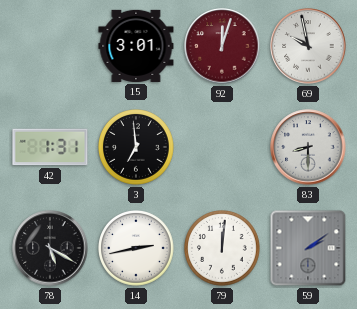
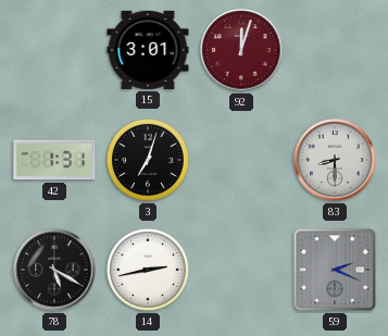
69: 9:58 -> none (308, 46)
3: 6:59 -> 7:03 (149, 161)
79: 12:01 -> none (223, 249)
59: 2:09 -> 2:19 (335, 270)
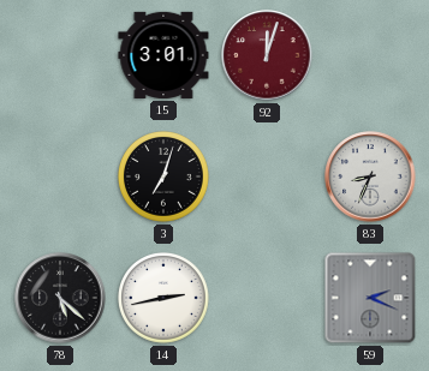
42: 1:31 -> none (54, 160)
83: 8:30 -> 8:34 (370, 176)
78: 5:20 -> 5:22 (60, 298)
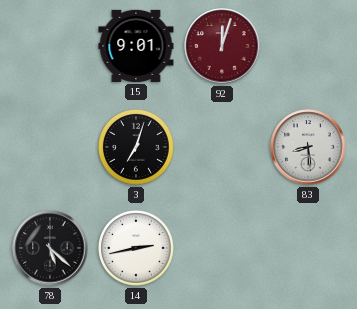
15: 3:01 -> 9:01 (136, 46)
83: 8:34 -> 8:29 (308, 147)
59: 2:19 -> none (370, 298)
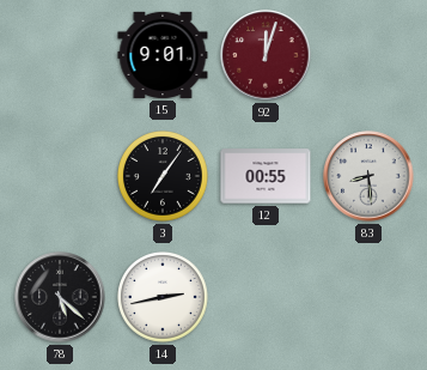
3: 7:03 -> 7:06 (164, 177)
12: none -> 00:55 (266, 176)
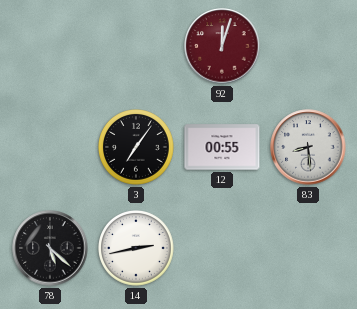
15: 9:01 -> none (163, 55)
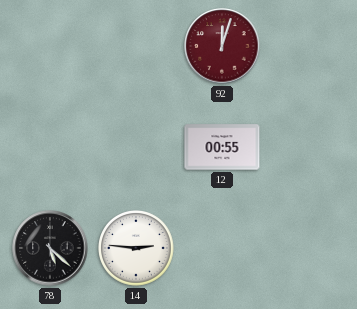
3: 7:06 -> none (137, 148)
83: 8:29 -> none (308, 147)
14: 2:43 -> 2:46 (137, 249)
